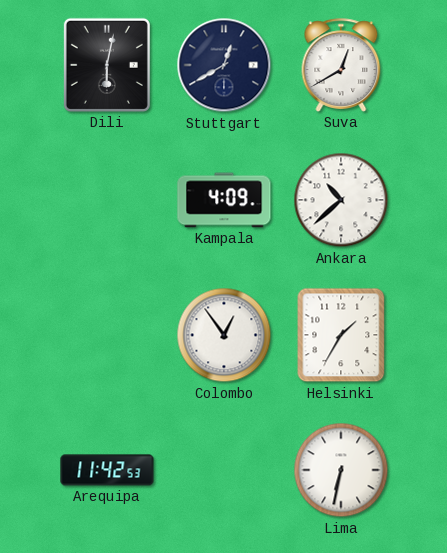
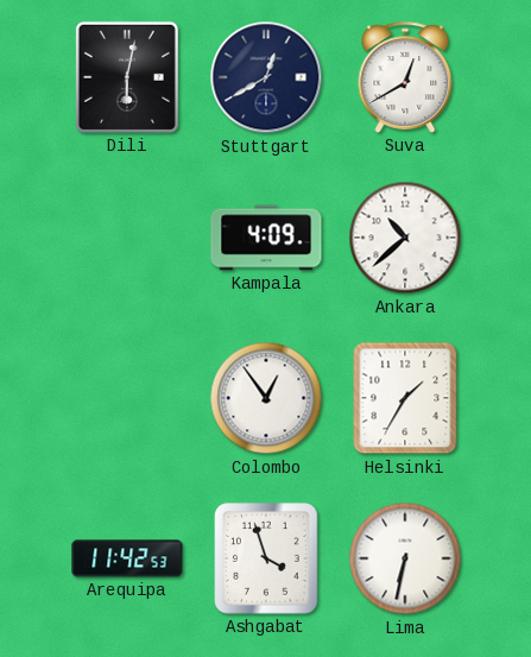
Ashgabat: none -> 3:57 (266, 558)
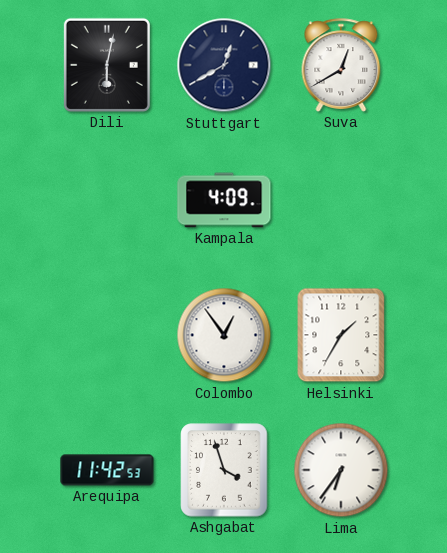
Ankara: 10:38 -> none (405, 238)
Lima: 6:32 -> 6:36 (341, 470)
